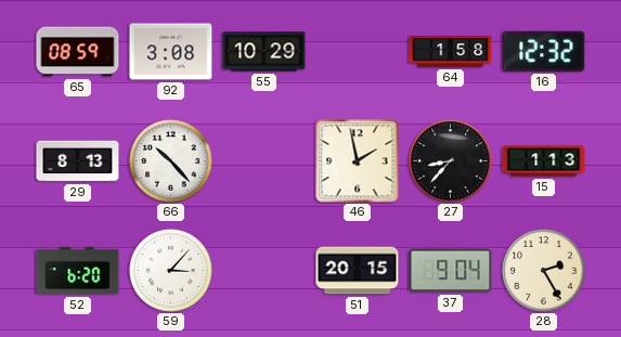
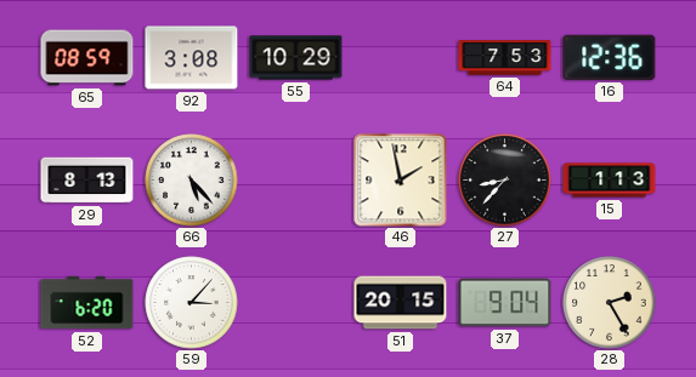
64: 1:58 -> 7:53 (505, 58)
16: 12:32 -> 12:36 (610, 57)
66: 10:23 -> 5:23 (192, 181)
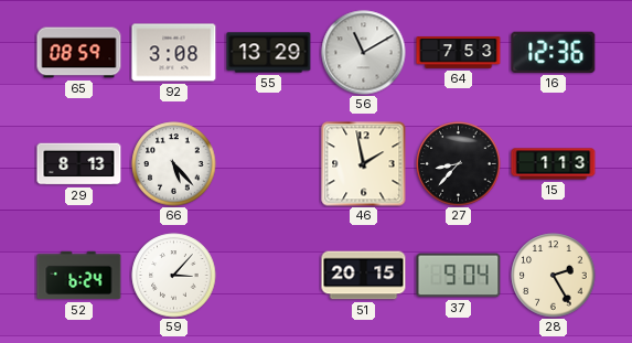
55: 10:29 -> 13:29 (269, 53)
56: none -> 11:10 (364, 53)
52: 6:20 -> 6:24 (79, 276)
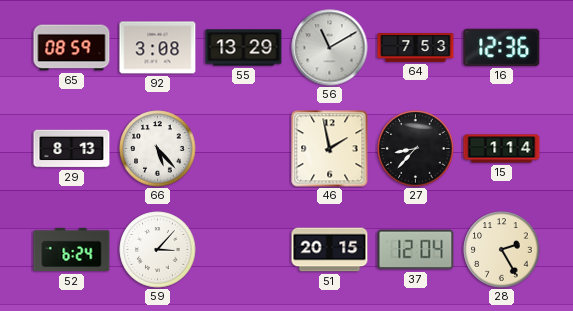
15: 1:13 -> 1:14 (502, 149)
37: 9:04 -> 12:04 (416, 250)
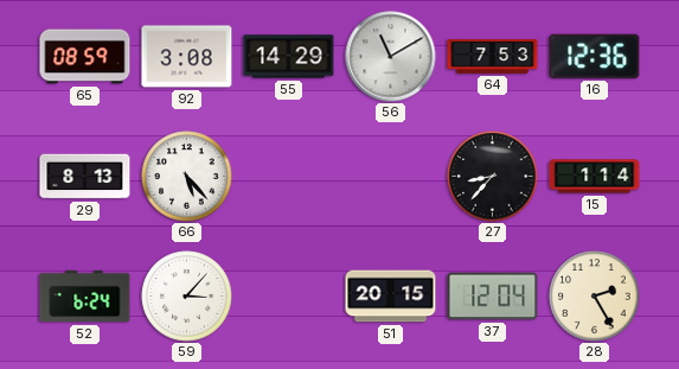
55: 13:29 -> 14:29 (289, 57)
46: 1:58 -> none (330, 149)
